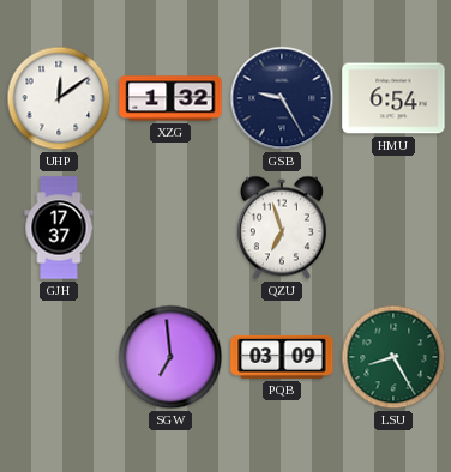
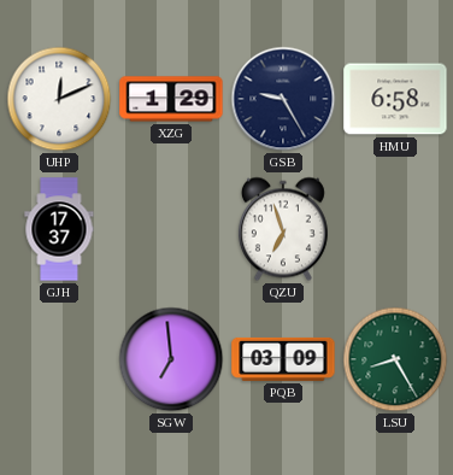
UHP: 12:09 -> 12:11 (59, 99)
XZG: 1:32 -> 1:29 (171, 99)
HMU: 6:54 -> 6:58 (395, 99)
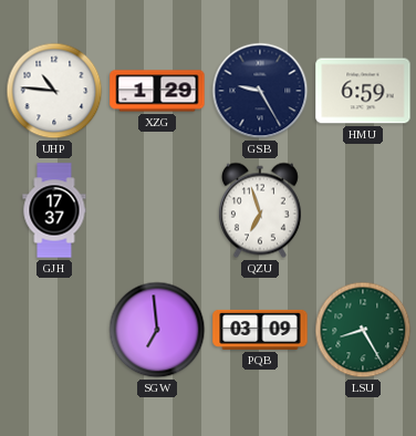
UHP: 12:11 -> 10:46 (54, 91)
HMU: 6:58 -> 6:59 (363, 91)
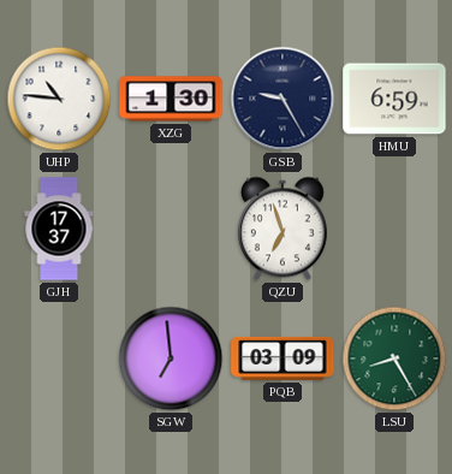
XZG: 1:29 -> 1:30 (171, 99)
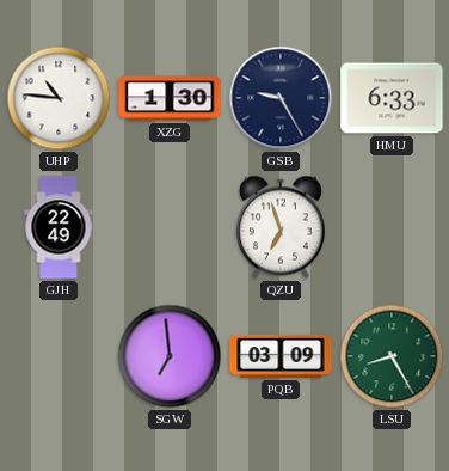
HMU: 6:59 -> 6:33 (392, 98)
GJH: 17:37 -> 22:49 (59, 227)
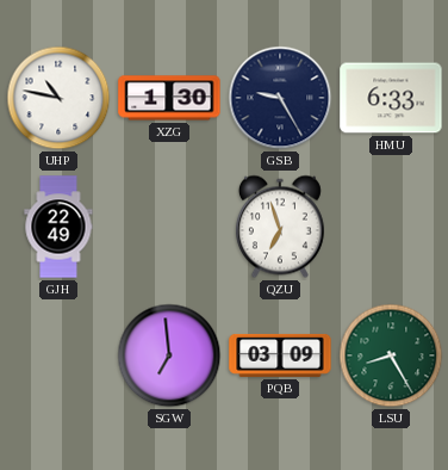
UHP: 10:46 -> 10:47 (58, 98)
